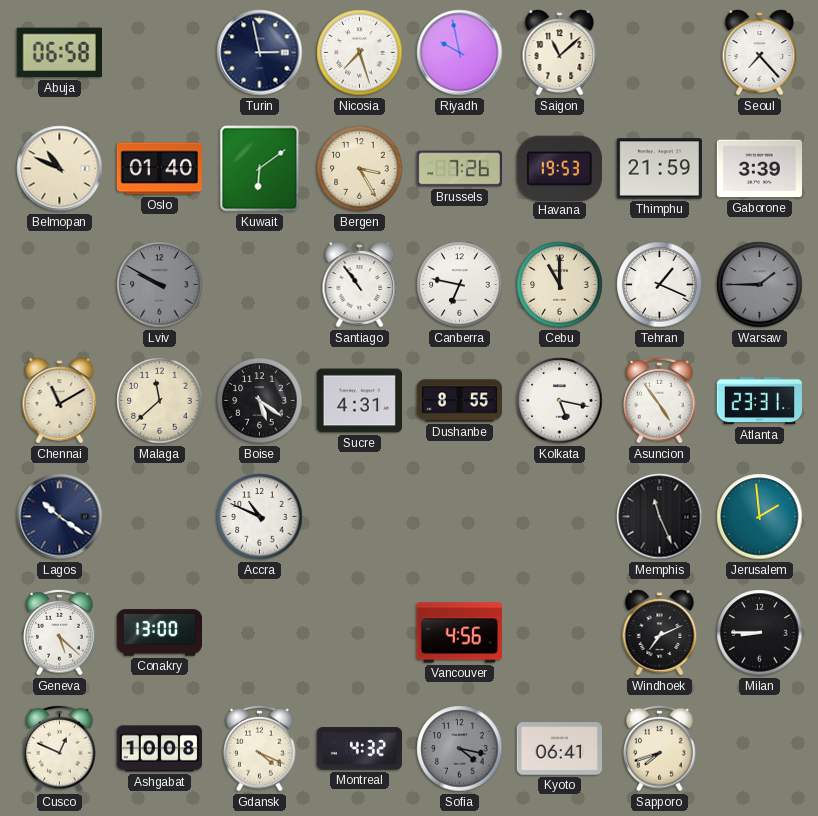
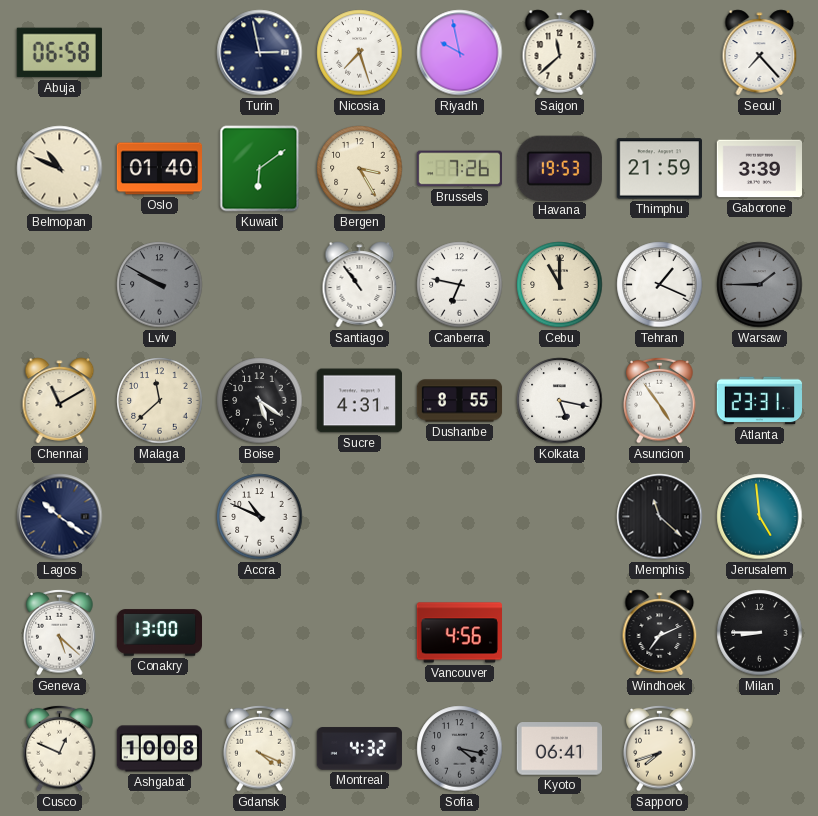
Saigon: 11:08 -> 11:38 (560, 53)
Memphis: 11:26 -> 11:22 (660, 517)
Jerusalem: 1:59 -> 4:59 (760, 517)
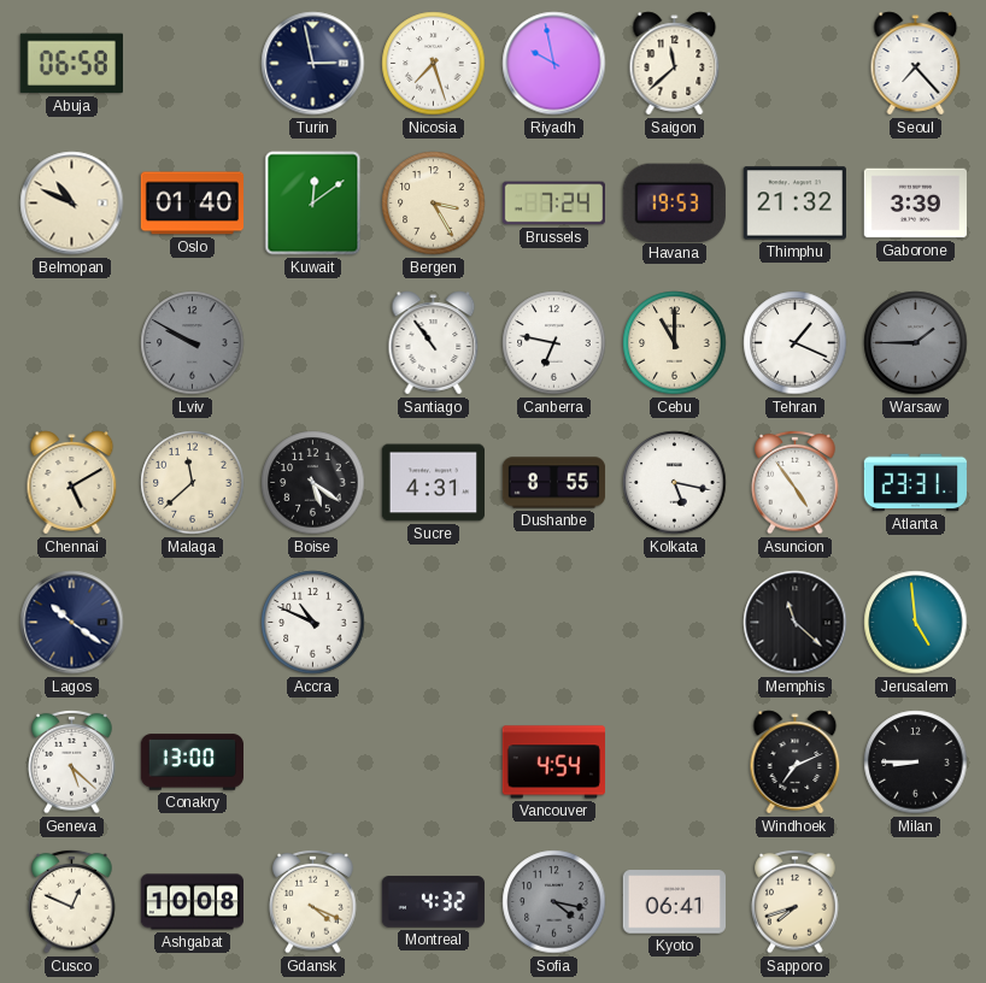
Kuwait: 6:09 -> 12:09 (313, 204)
Brussels: 7:26 -> 7:24 (553, 204)
Thimphu: 21:59 -> 21:32 (794, 204)
Chennai: 11:10 -> 5:10 (72, 483)
Vancouver: 4:56 -> 4:54 (553, 763)
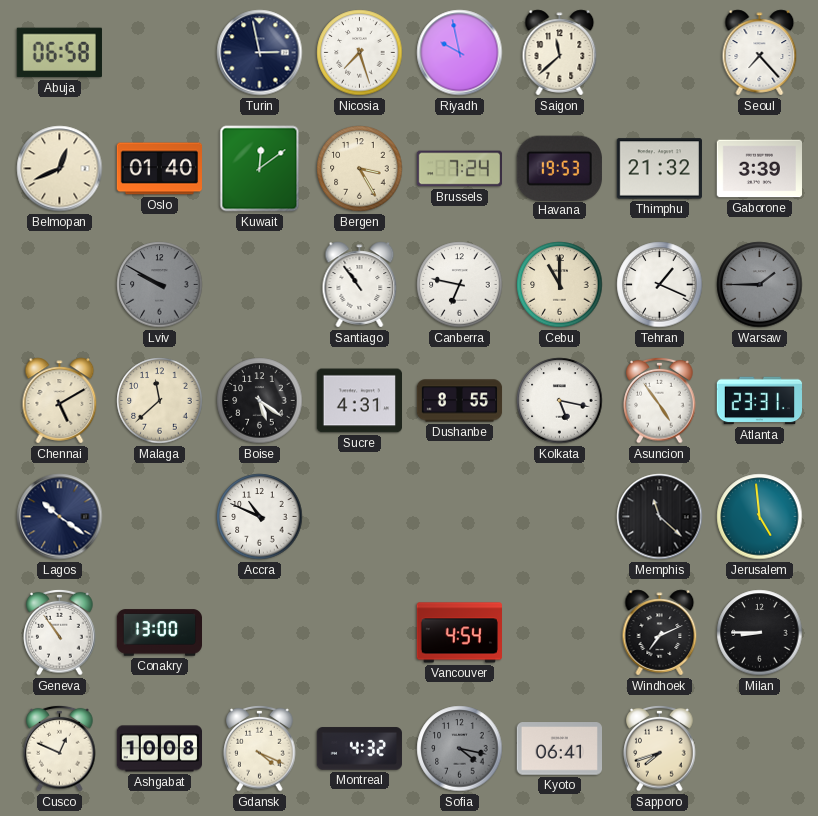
Belmopan: 10:49 -> 12:41 (60, 169)
Geneva: 5:22 -> 10:54 (60, 632)
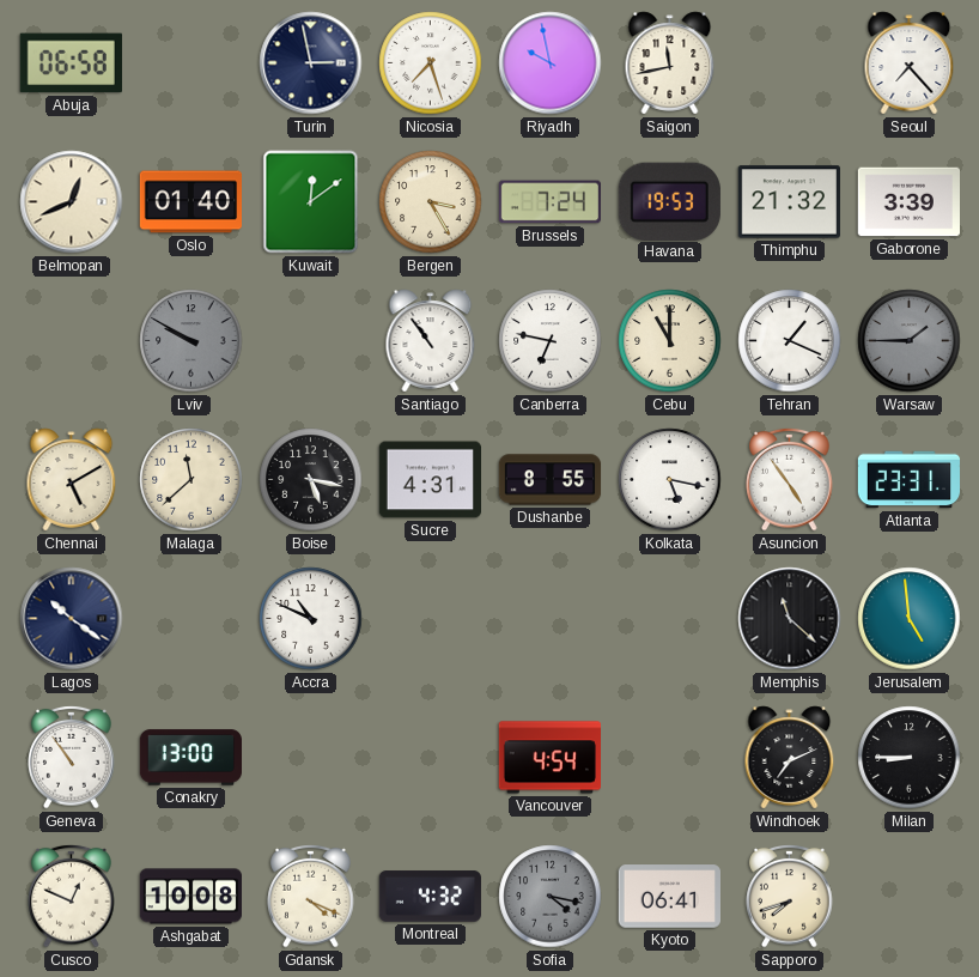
Saigon: 11:38 -> 11:43 (670, 63)
Boise: 5:21 -> 5:17 (311, 480)
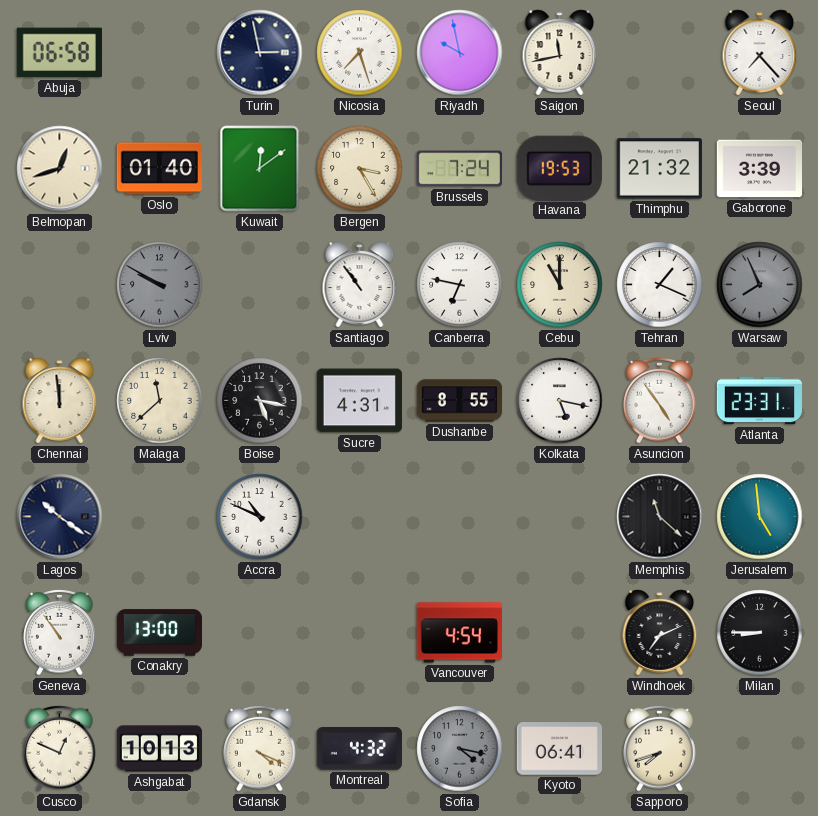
Belmopan: 12:41 -> 12:42 (60, 169)
Warsaw: 1:45 -> 7:56 (760, 285)
Chennai: 5:10 -> 11:59 (60, 401)
Ashgabat: 10:08 -> 10:13 (159, 749)
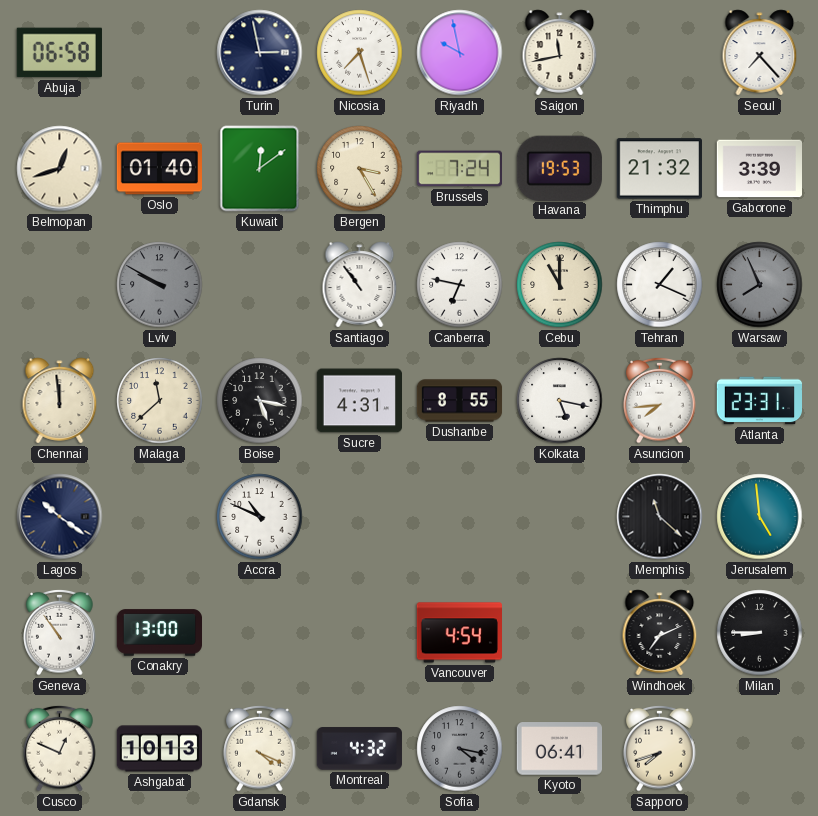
Asuncion: 4:54 -> 7:44 (660, 400)
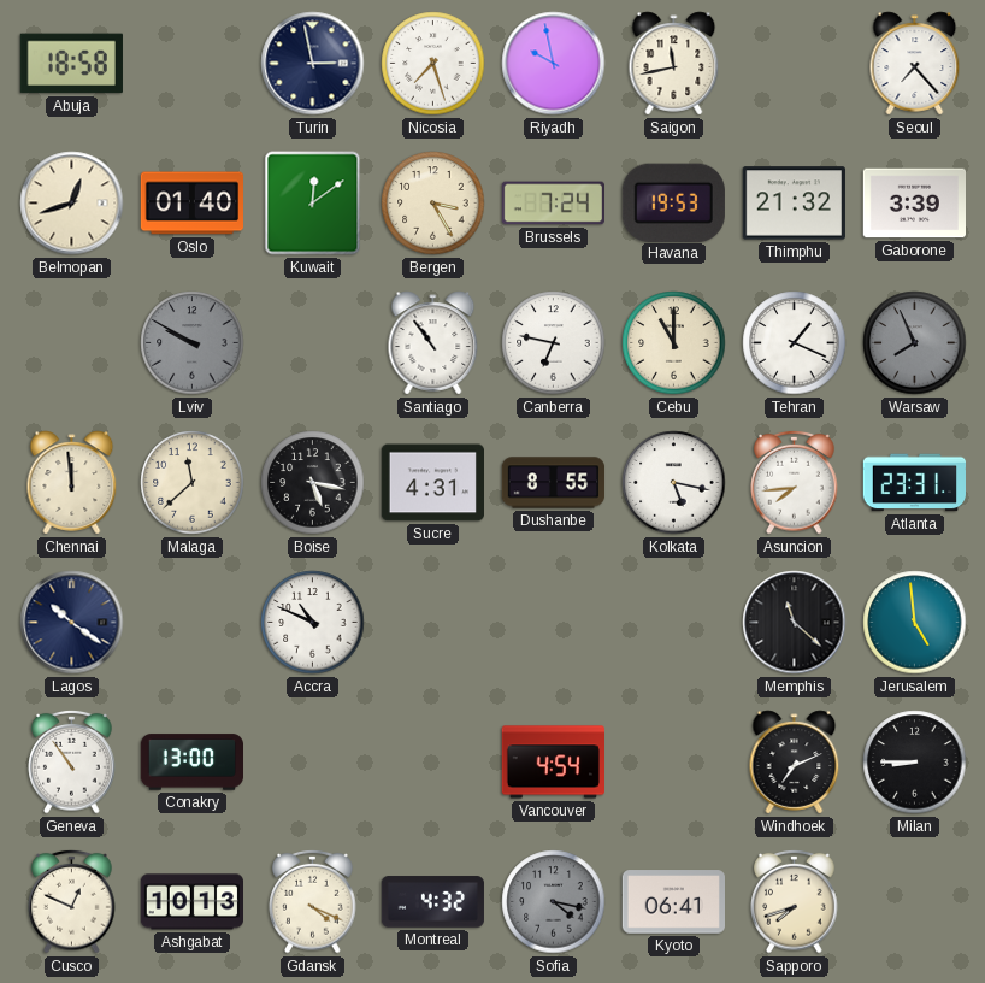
Abuja: 06:58 -> 18:58 (71, 64)
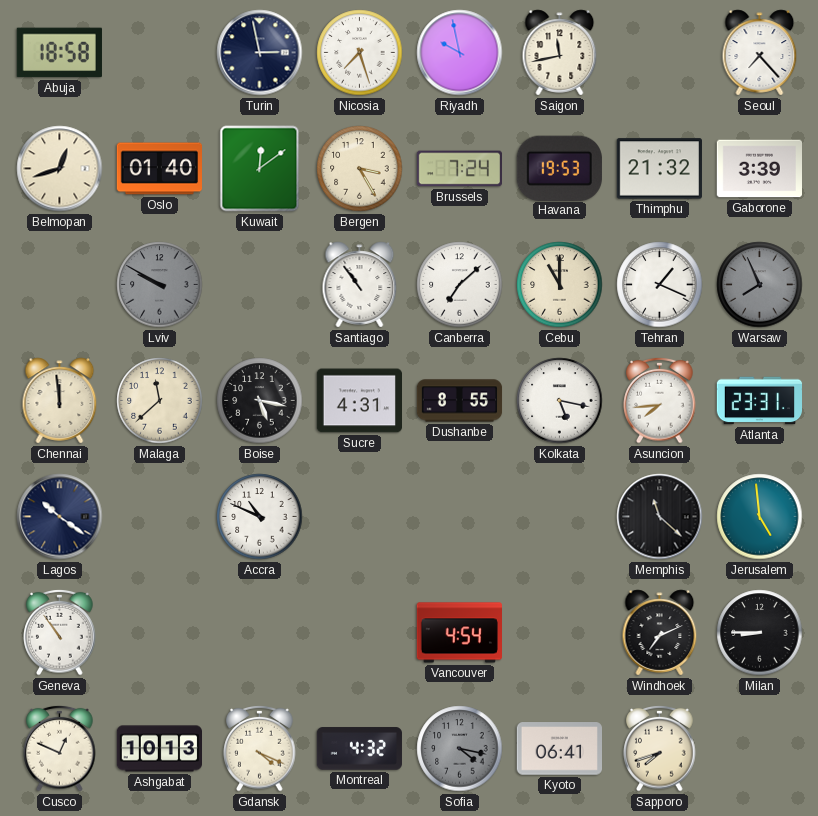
Canberra: 6:47 -> 7:08 (460, 285)
Conakry: 13:00 -> none (191, 763)
